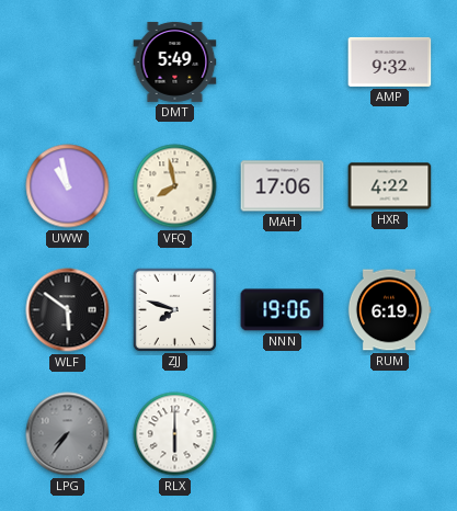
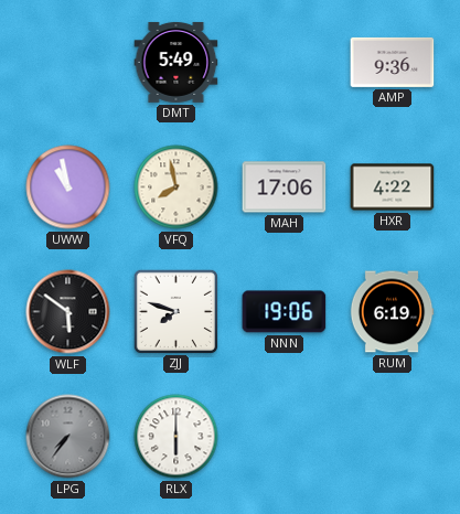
AMP: 9:32 -> 9:36 (393, 62)
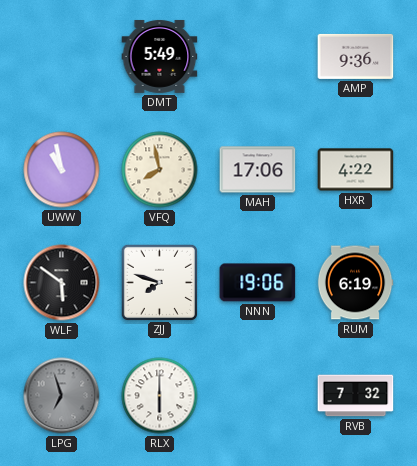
LPG: 7:36 -> 6:57 (62, 396)
RVB: none -> 7:32 (356, 396)
